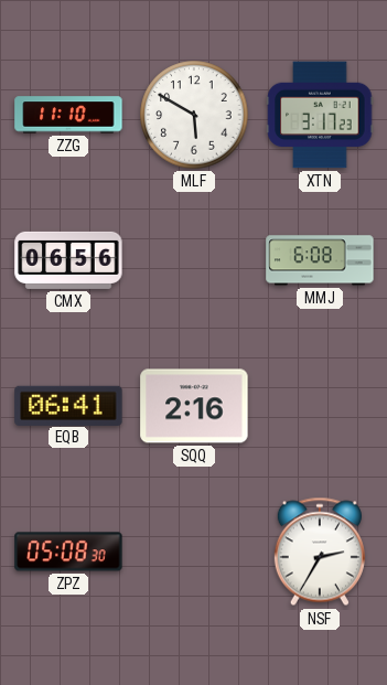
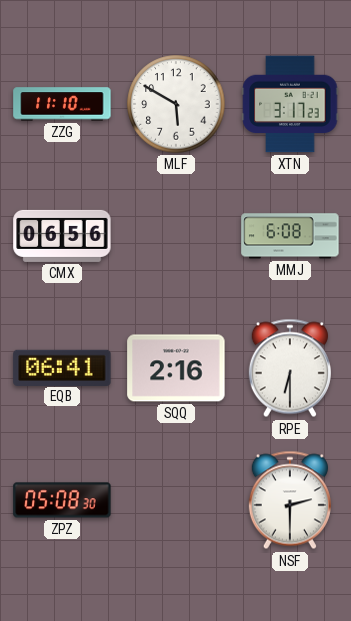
RPE: none -> 6:30 (290, 368)
NSF: 2:35 -> 2:30 (290, 500)
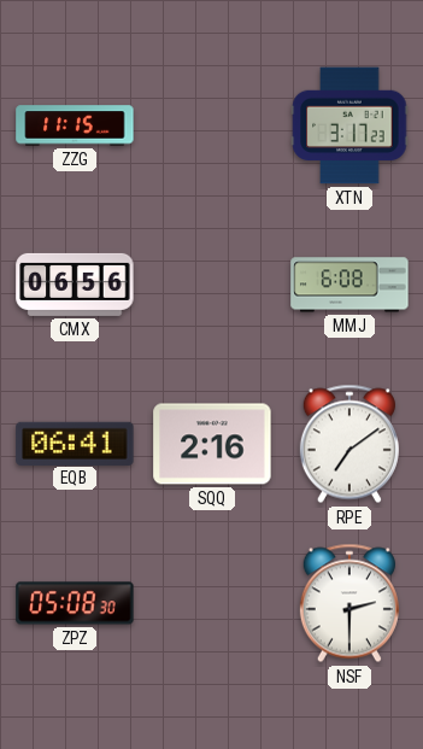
ZZG: 11:10 -> 11:15 (75, 125)
MLF: 5:50 -> none (176, 104)
RPE: 6:30 -> 7:09 (349, 444)
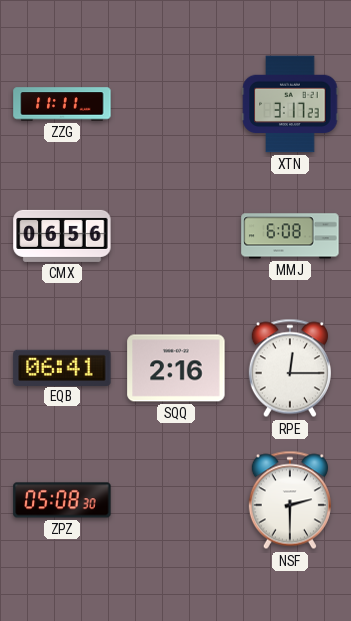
ZZG: 11:15 -> 11:11 (62, 104)
RPE: 7:09 -> 12:15 (290, 368)
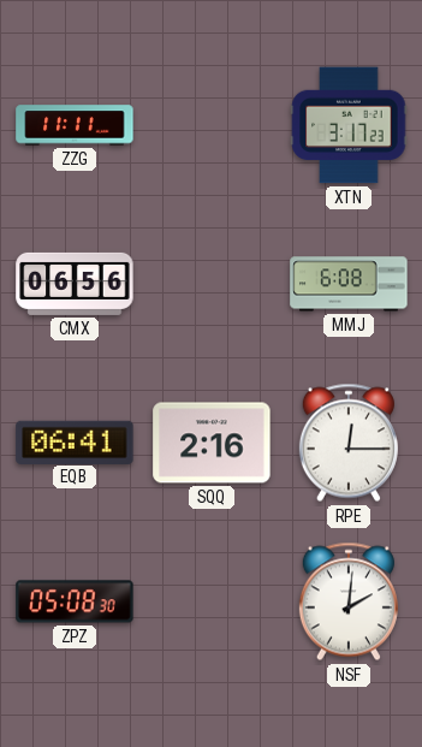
NSF: 2:30 -> 2:01 (349, 601)
